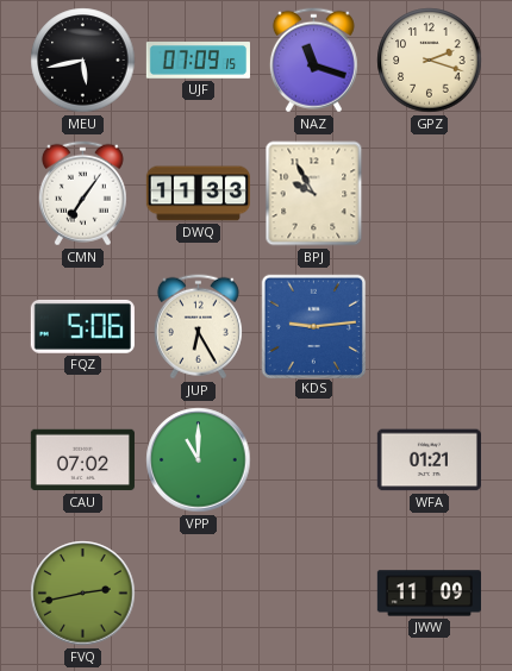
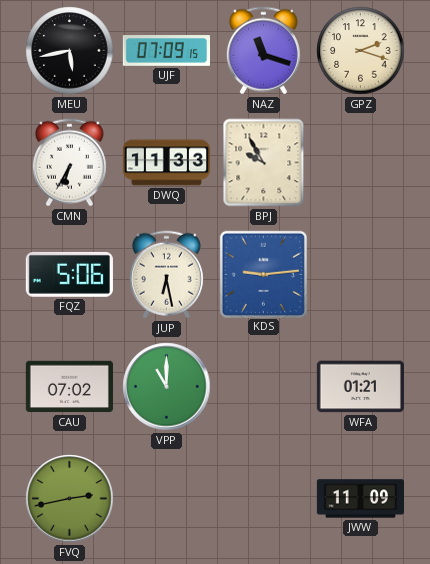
CMN: 7:06 -> 6:35 (69, 163)
JUP: 6:25 -> 6:28 (166, 275)
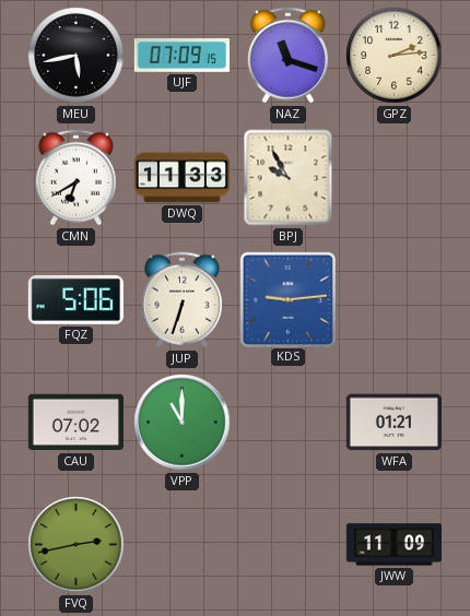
GPZ: 2:18 -> 2:14 (395, 56)
CMN: 6:35 -> 6:40 (75, 178)
JUP: 6:28 -> 6:33 (181, 300)
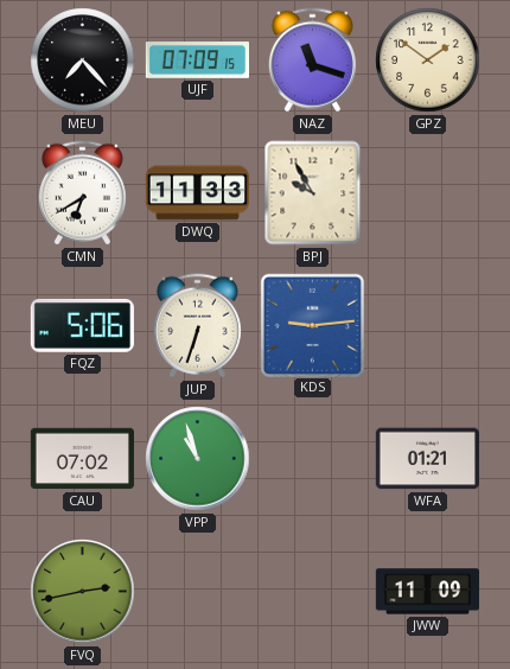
MEU: 5:43 -> 7:23 (83, 60)
GPZ: 2:14 -> 1:51 (428, 60)
VPP: 11:00 -> 10:57 (198, 459)
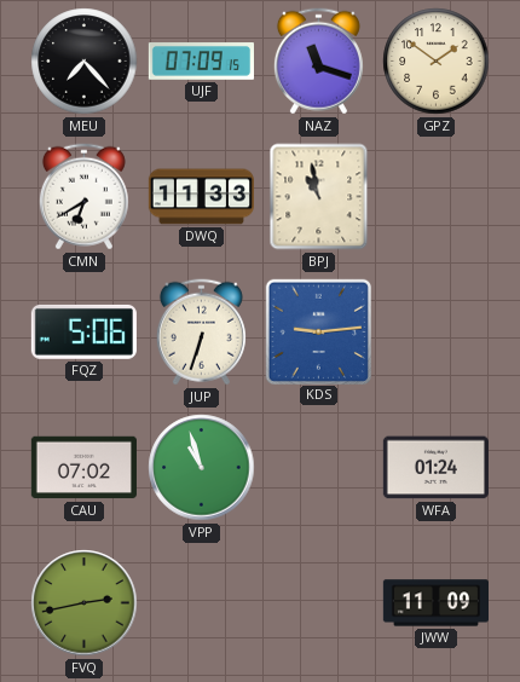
BPJ: 9:55 -> 10:58 (319, 197)
WFA: 01:21 -> 01:24 (435, 468)
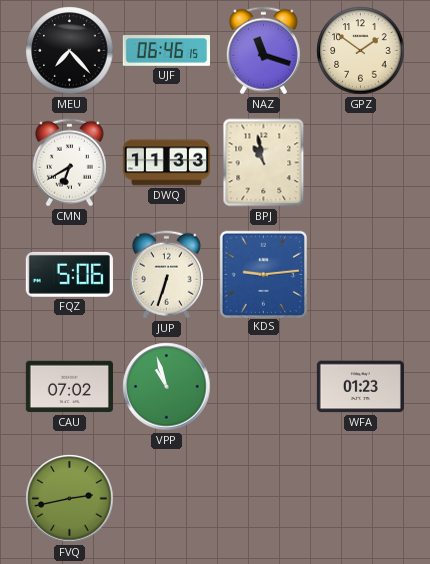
UJF: 07:09 -> 06:46 (166, 51)
WFA: 01:24 -> 01:23 (360, 387)
JWW: 11:09 -> none (435, 603)
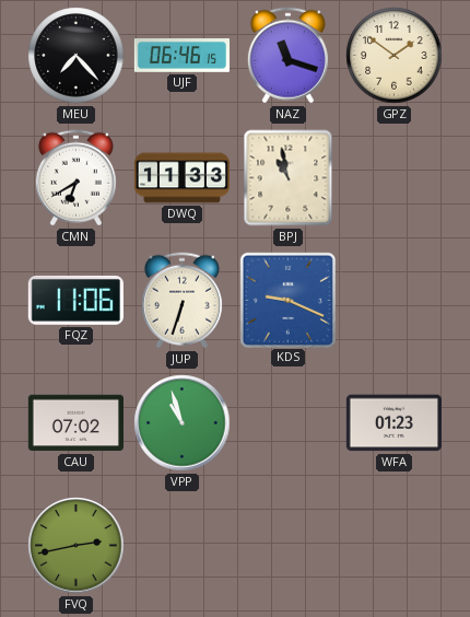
FQZ: 5:06 -> 11:06 (75, 300)
KDS: 9:14 -> 9:19 (287, 300)
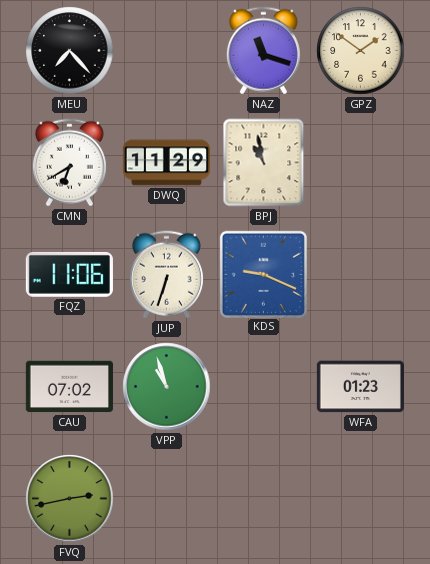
UJF: 06:46 -> none (181, 56)
DWQ: 11:33 -> 11:29 (166, 163)
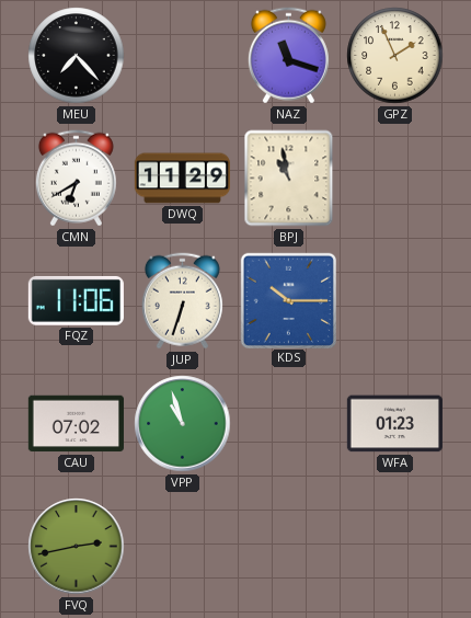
GPZ: 1:51 -> 1:56 (395, 56)
KDS: 9:19 -> 10:15 (288, 300)
